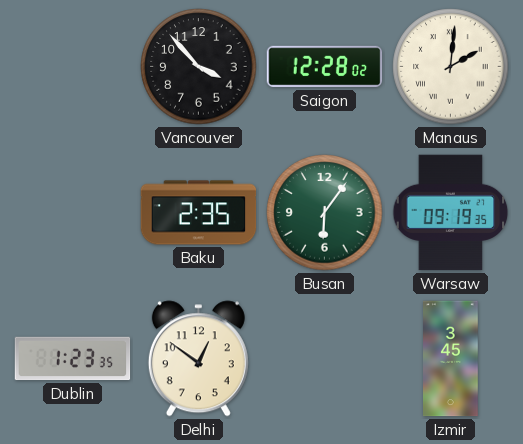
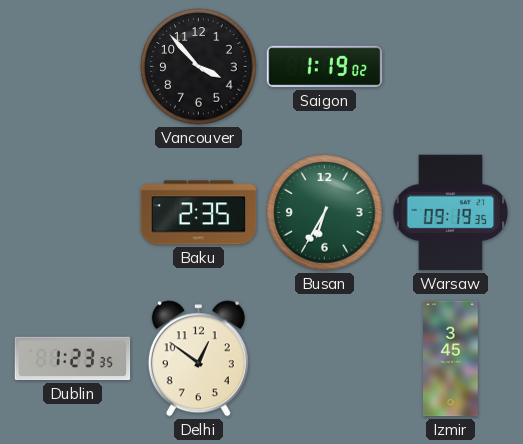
Saigon: 12:28 -> 1:19 (325, 67)
Manaus: 2:01 -> none (451, 67)
Busan: 6:06 -> 6:35 (325, 213)
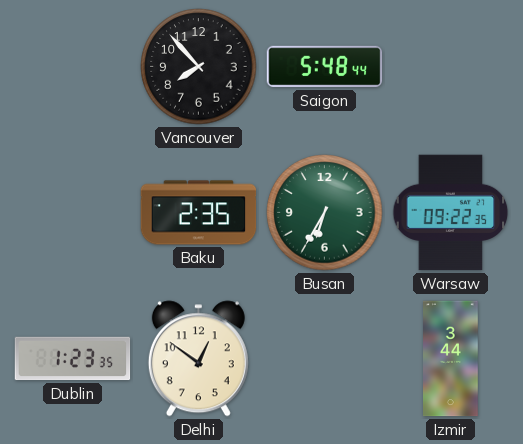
Vancouver: 3:53 -> 7:53 (199, 67)
Saigon: 1:19 -> 5:48 (325, 67)
Warsaw: 09:19 -> 09:22 (451, 213)
Izmir: 3:45 -> 3:44 (451, 359)
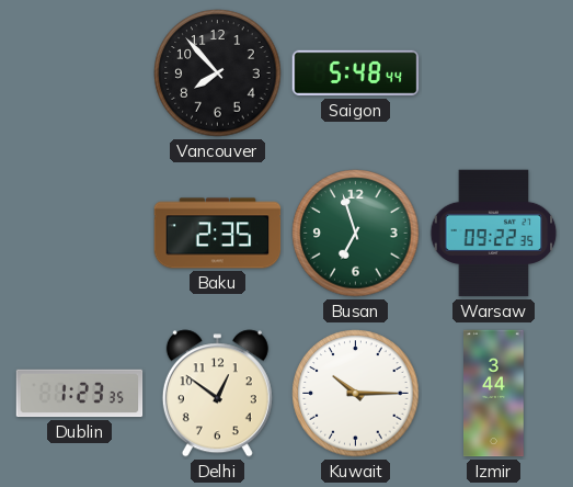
Busan: 6:35 -> 6:57 (356, 234)
Kuwait: none -> 10:15 (356, 394)
